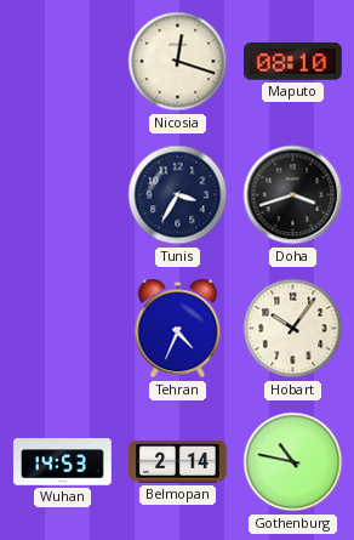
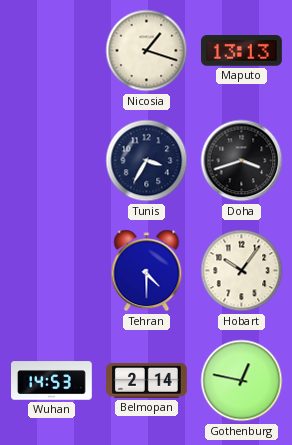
Nicosia: 12:18 -> 1:18 (147, 51)
Maputo: 08:10 -> 13:13 (242, 51)
Tehran: 4:34 -> 4:30 (147, 271)
Gothenburg: 10:47 -> 12:47 (242, 381)
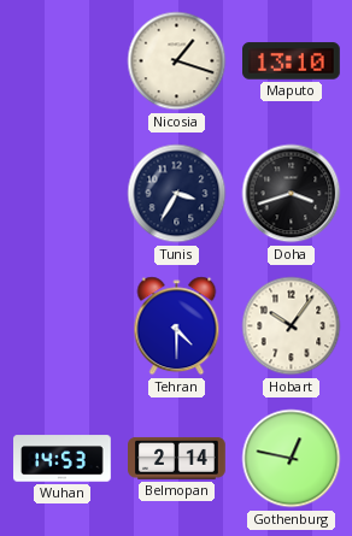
Maputo: 13:13 -> 13:10 (292, 61)
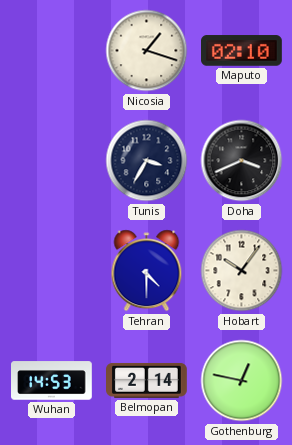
Maputo: 13:10 -> 02:10 (242, 51)
Doha: 3:42 -> 3:41 (242, 161)
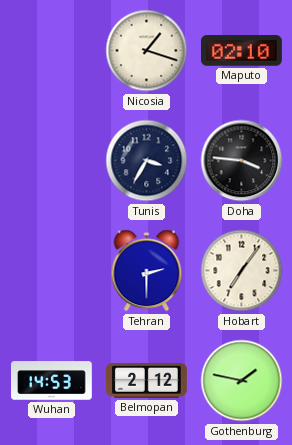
Doha: 3:41 -> 3:46 (242, 161)
Tehran: 4:30 -> 2:30 (147, 271)
Hobart: 10:06 -> 7:06 (242, 271)
Belmopan: 2:14 -> 2:12 (147, 380)
Gothenburg: 12:47 -> 1:47 (242, 381)
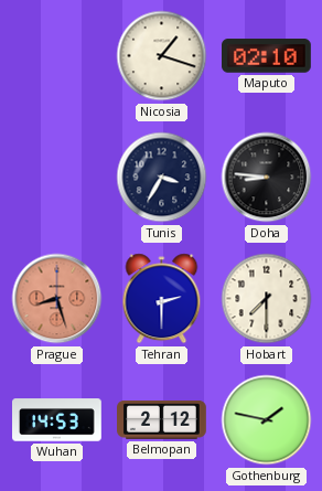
Doha: 3:46 -> 8:46 (267, 178)
Prague: none -> 8:27 (57, 299)
Hobart: 7:06 -> 7:30 (267, 299)
